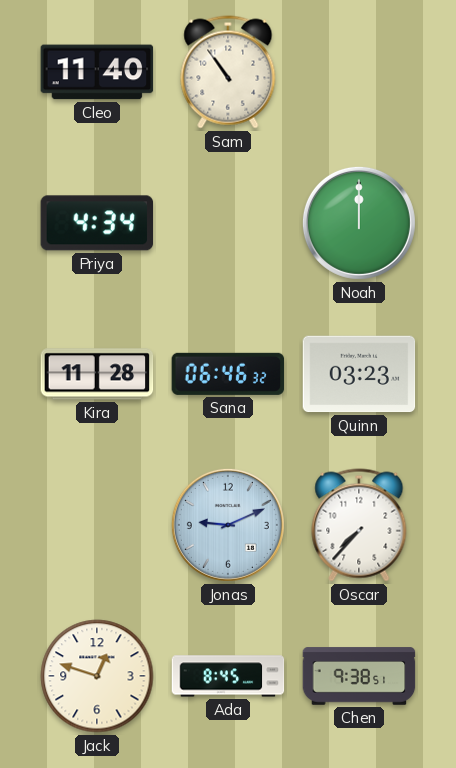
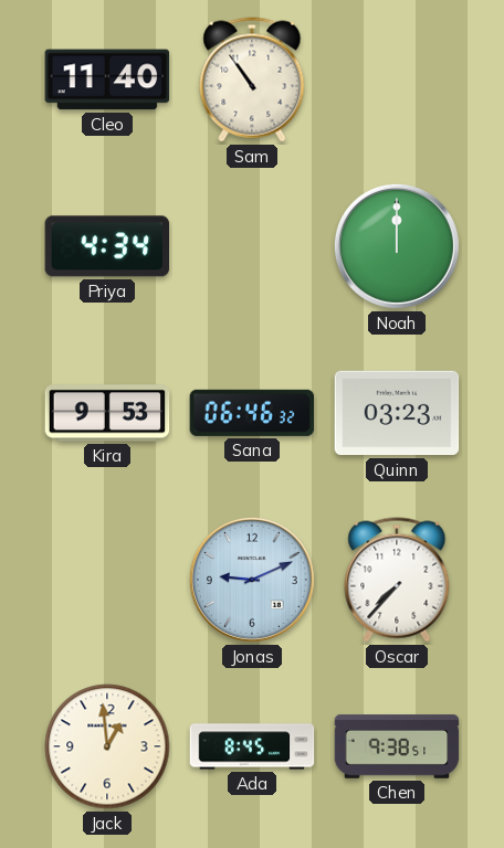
Kira: 11:28 -> 9:53 (107, 413)
Jack: 12:48 -> 12:59 (107, 746)
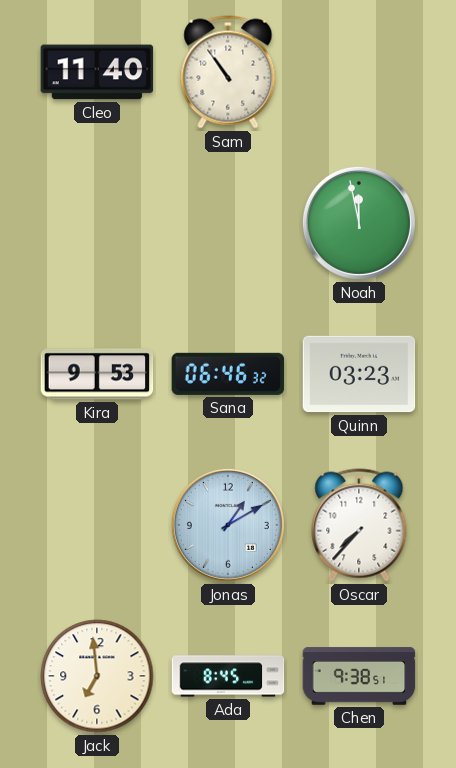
Priya: 4:34 -> none (107, 246)
Noah: 12:00 -> 11:58 (359, 223)
Jonas: 9:11 -> 1:10 (228, 525)
Jack: 12:59 -> 6:59 (97, 676)
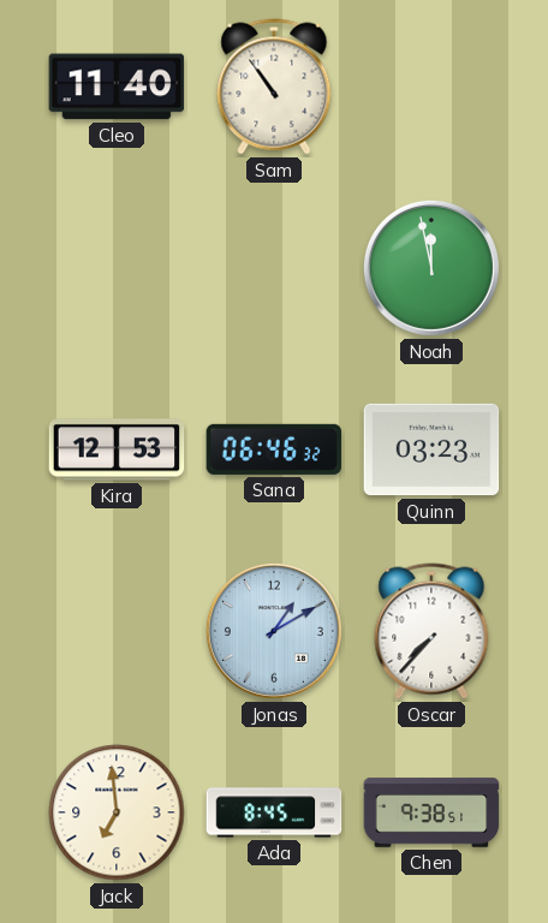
Kira: 9:53 -> 12:53 (117, 449)
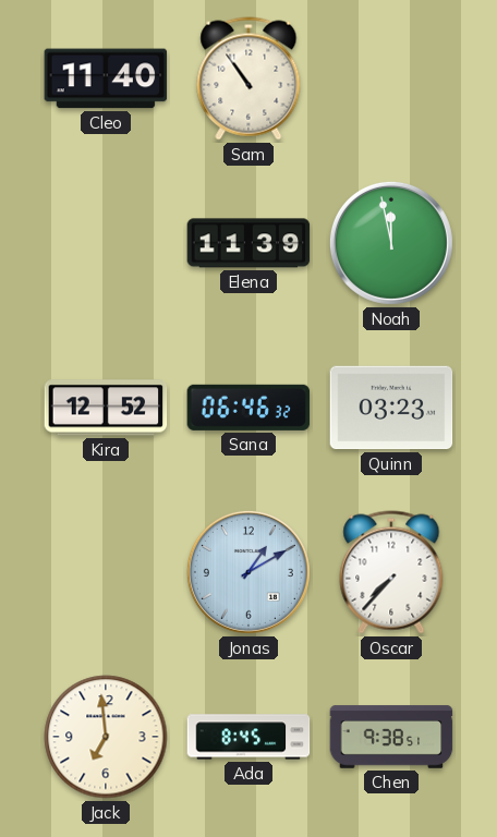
Elena: none -> 11:39 (248, 243)
Kira: 12:53 -> 12:52 (106, 408)
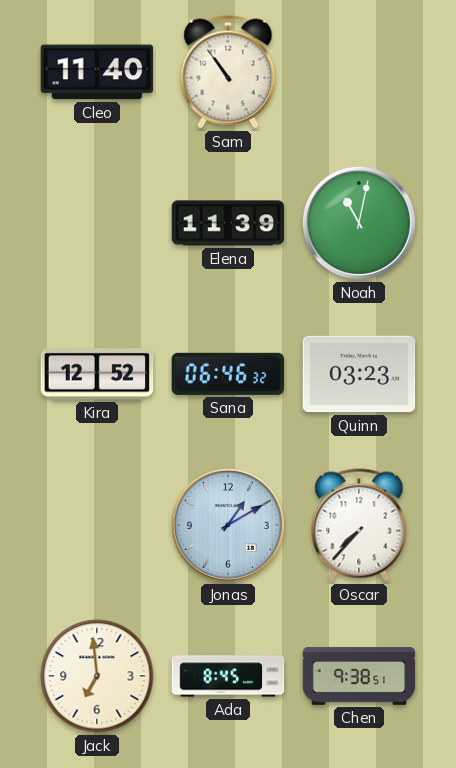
Noah: 11:58 -> 11:02 (359, 223)
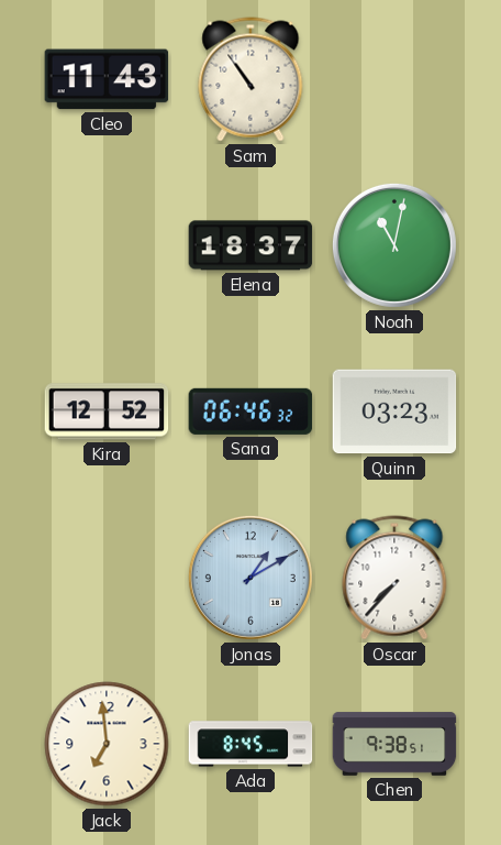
Cleo: 11:40 -> 11:43 (107, 79)
Elena: 11:39 -> 18:37 (250, 245)
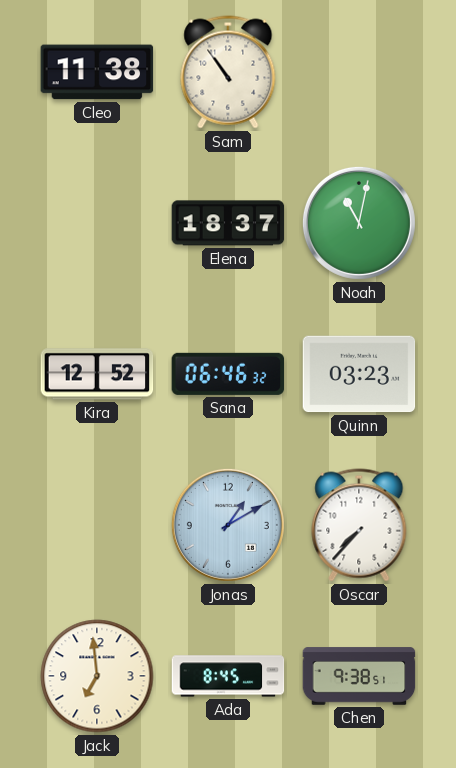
Cleo: 11:43 -> 11:38 (97, 72)
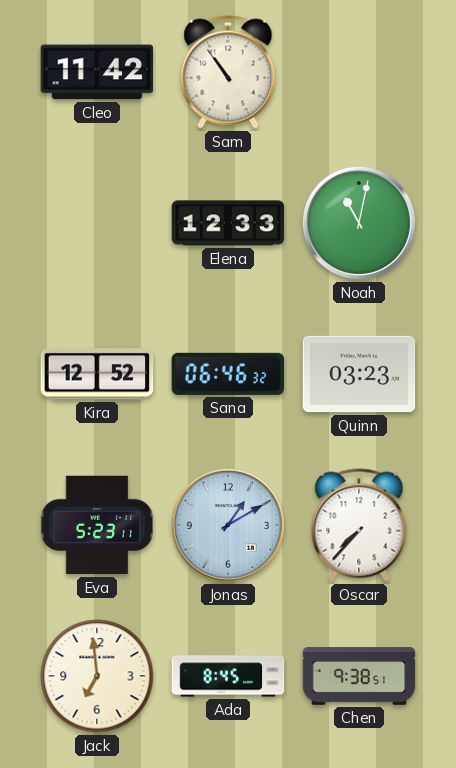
Cleo: 11:38 -> 11:42 (97, 72)
Elena: 18:37 -> 12:33 (228, 223)
Eva: none -> 5:23 (97, 525)
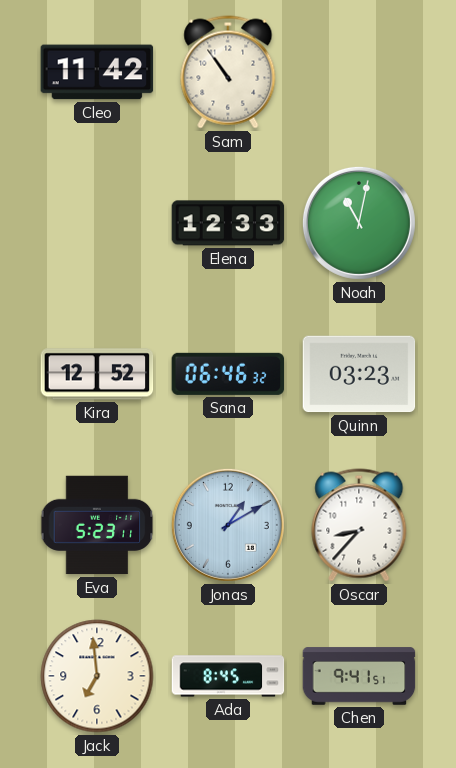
Oscar: 7:37 -> 8:37 (359, 525)
Chen: 9:38 -> 9:41 (359, 676)
